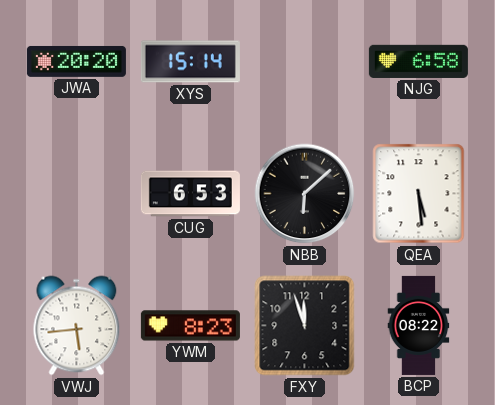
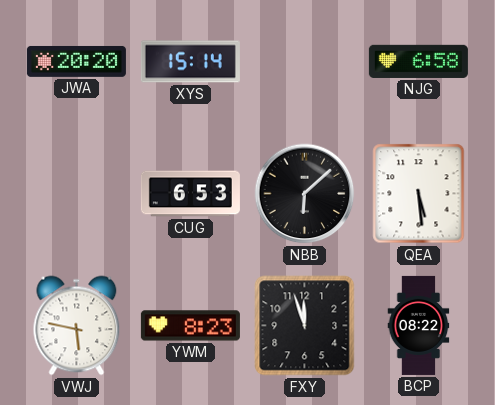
VWJ: 5:44 -> 5:47 (77, 326)
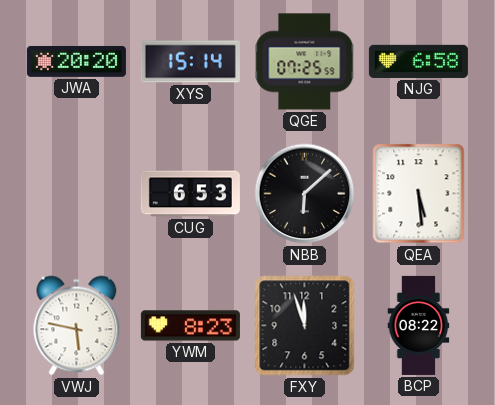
QGE: none -> 07:25 (305, 62)
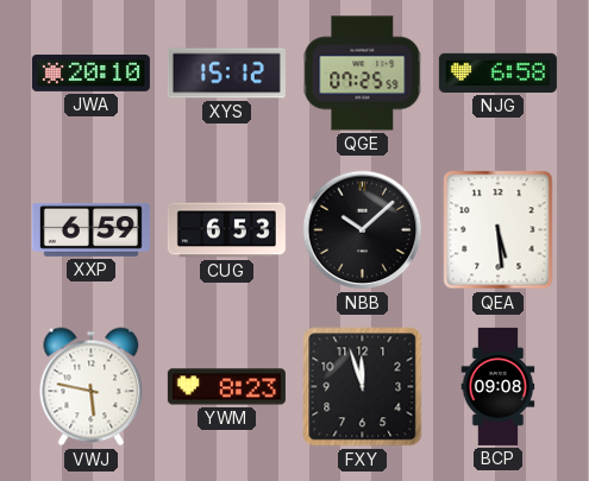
JWA: 20:20 -> 20:10 (90, 74)
XYS: 15:14 -> 15:12 (226, 74)
XXP: none -> 6:59 (90, 229)
NBB: 6:08 -> 10:08 (363, 230)
BCP: 08:22 -> 09:08 (499, 386)
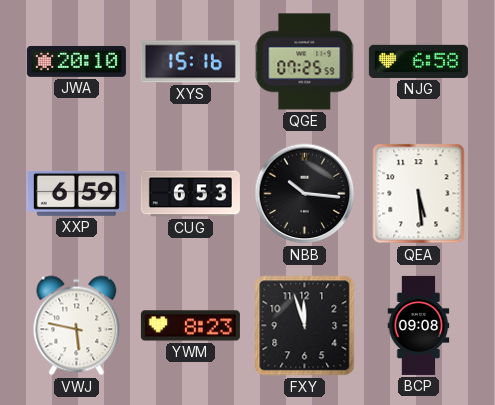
XYS: 15:12 -> 15:16 (190, 62)
NBB: 10:08 -> 10:16 (305, 194)
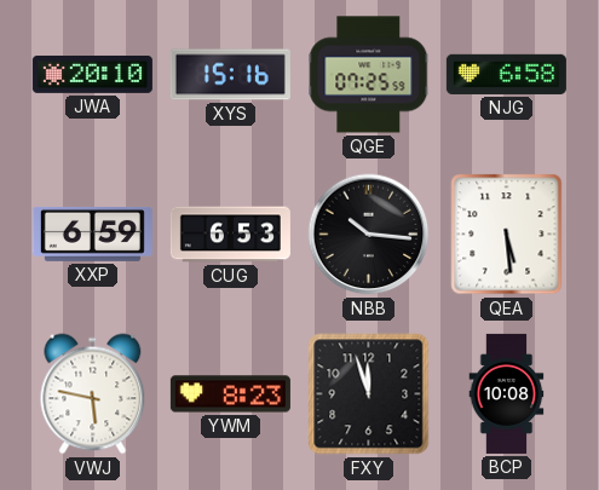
BCP: 09:08 -> 10:08 (507, 393)
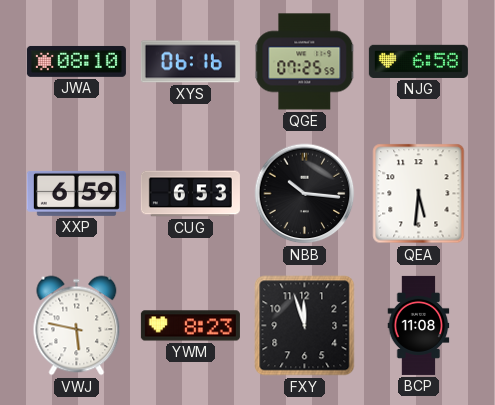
JWA: 20:10 -> 08:10 (76, 62)
XYS: 15:16 -> 06:16 (190, 62)
QEA: 5:29 -> 5:31 (419, 194)
BCP: 10:08 -> 11:08 (419, 325)
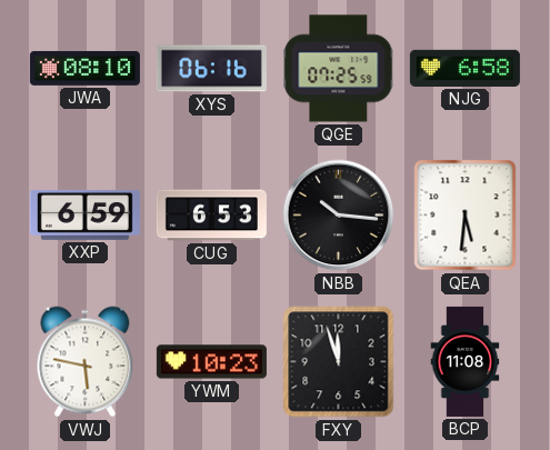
YWM: 8:23 -> 10:23 (211, 362)
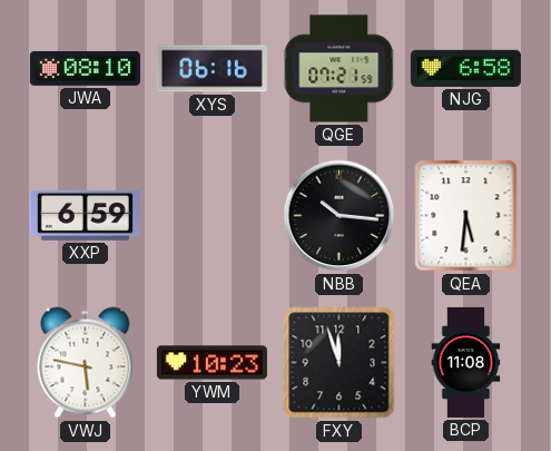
QGE: 07:25 -> 07:21 (340, 69)
CUG: 6:53 -> none (211, 216)
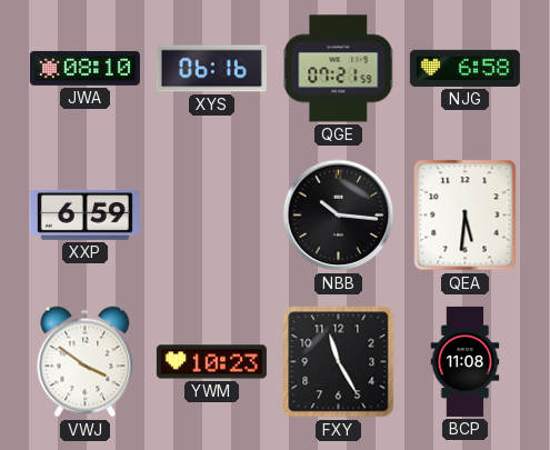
VWJ: 5:47 -> 3:51 (86, 362)
FXY: 11:57 -> 11:25 (339, 362)
